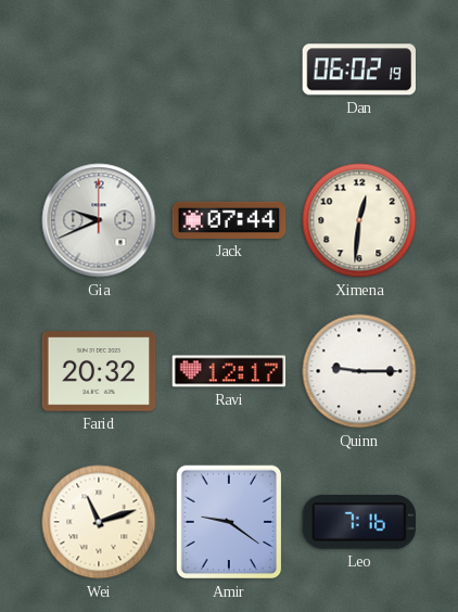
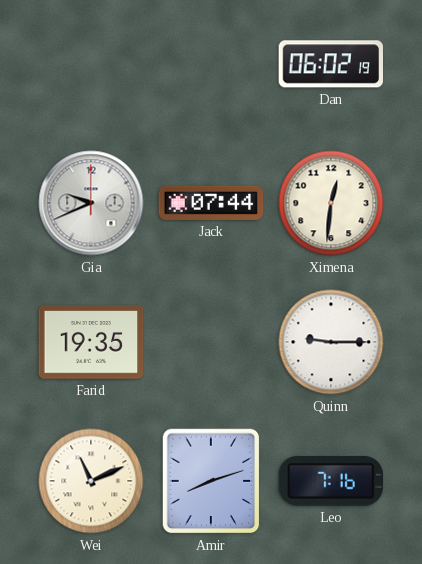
Farid: 20:32 -> 19:35 (91, 342)
Ravi: 12:17 -> none (229, 371)
Wei: 11:12 -> 11:11 (91, 481)
Amir: 9:21 -> 8:12 (211, 481)
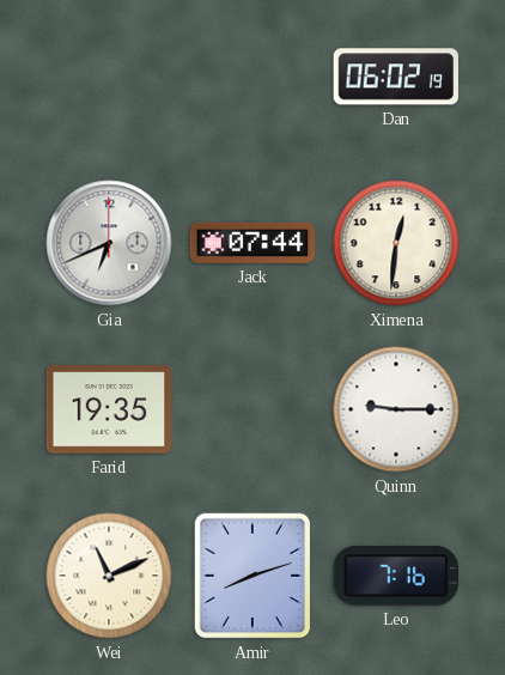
Gia: 9:41 -> 6:41 (109, 243)
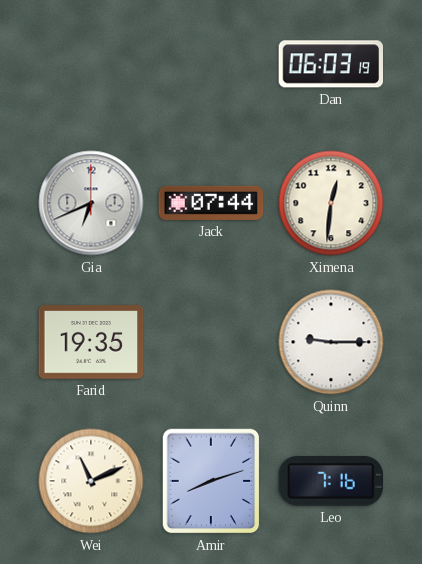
Dan: 06:02 -> 06:03 (331, 64)
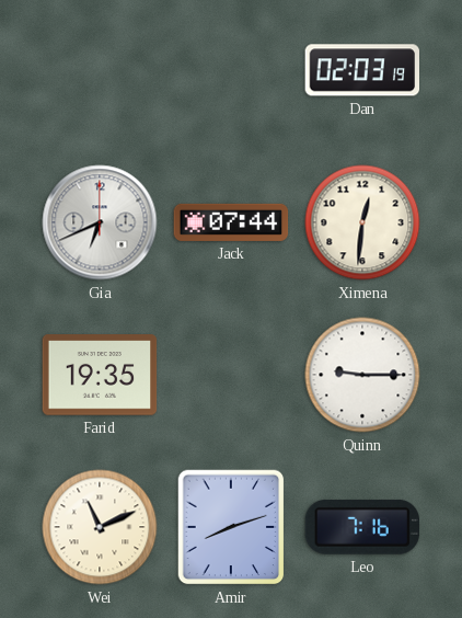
Dan: 06:03 -> 02:03 (362, 70)
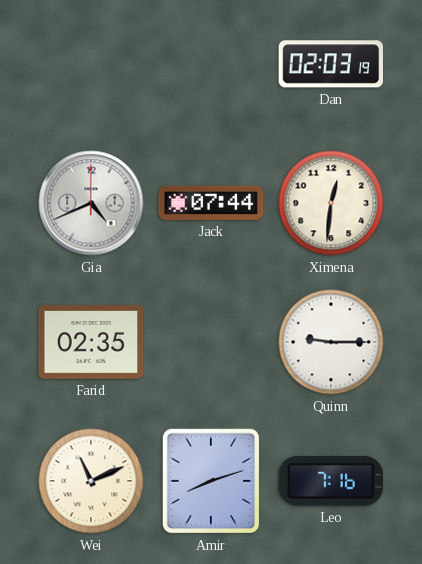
Gia: 6:41 -> 4:41 (91, 203)
Farid: 19:35 -> 02:35 (91, 342)
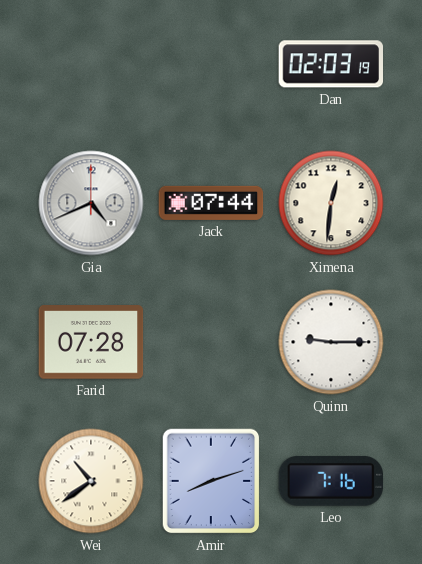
Farid: 02:35 -> 07:28 (91, 342)
Wei: 11:11 -> 10:39 (91, 481)
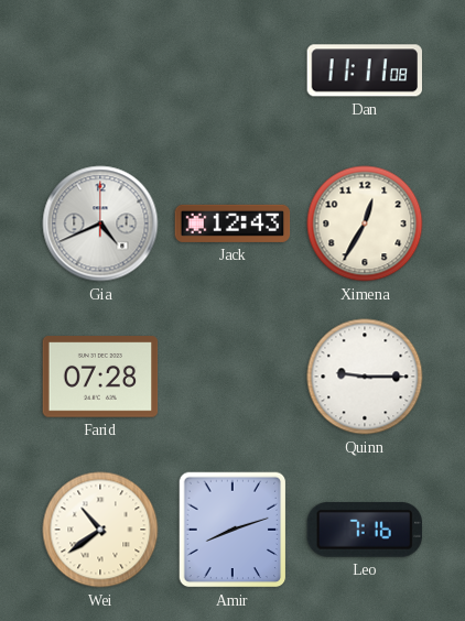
Dan: 02:03 -> 11:11 (365, 70)
Jack: 07:44 -> 12:43 (233, 224)
Ximena: 12:31 -> 12:35 (365, 224)
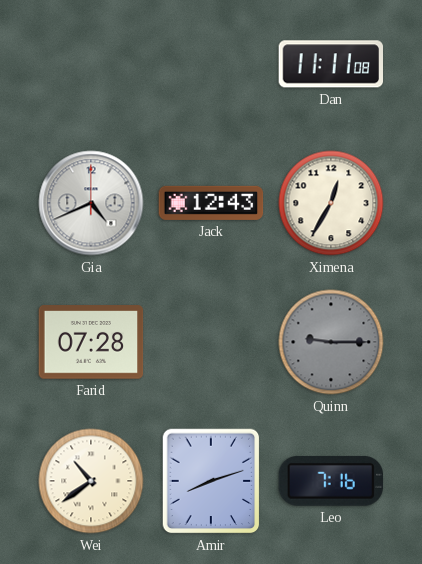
Quinn dial: white -> grey (331, 342)
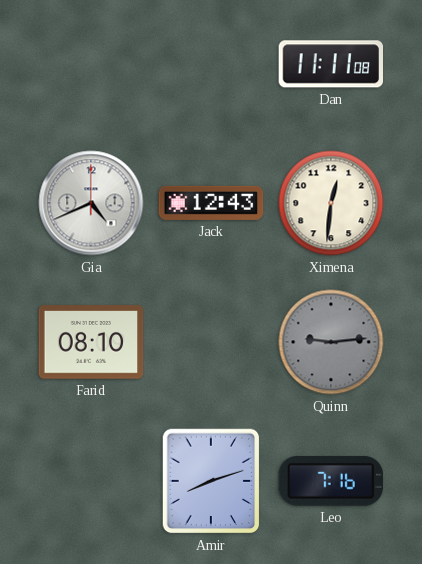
Ximena: 12:35 -> 12:31 (331, 203)
Farid: 07:28 -> 08:10 (91, 342)
Quinn: 9:15 -> 9:14 (331, 342)
Wei: 10:39 -> none (91, 481)
